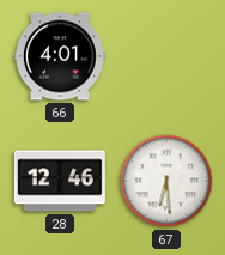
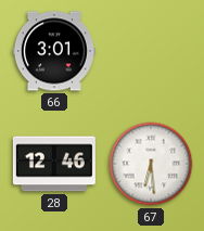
66: 4:01 -> 3:01 (54, 51)
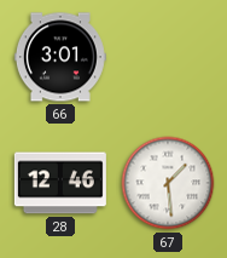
67: 6:29 -> 1:29 (168, 183)
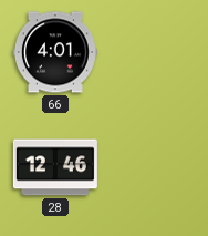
66: 3:01 -> 4:01 (55, 52)
67: 1:29 -> none (168, 183)
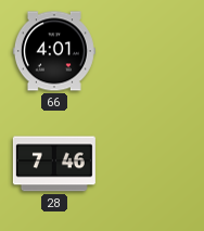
28: 12:46 -> 7:46 (54, 164)
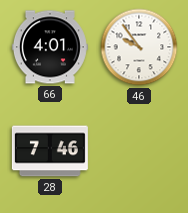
46: none -> 9:54 (139, 47)
